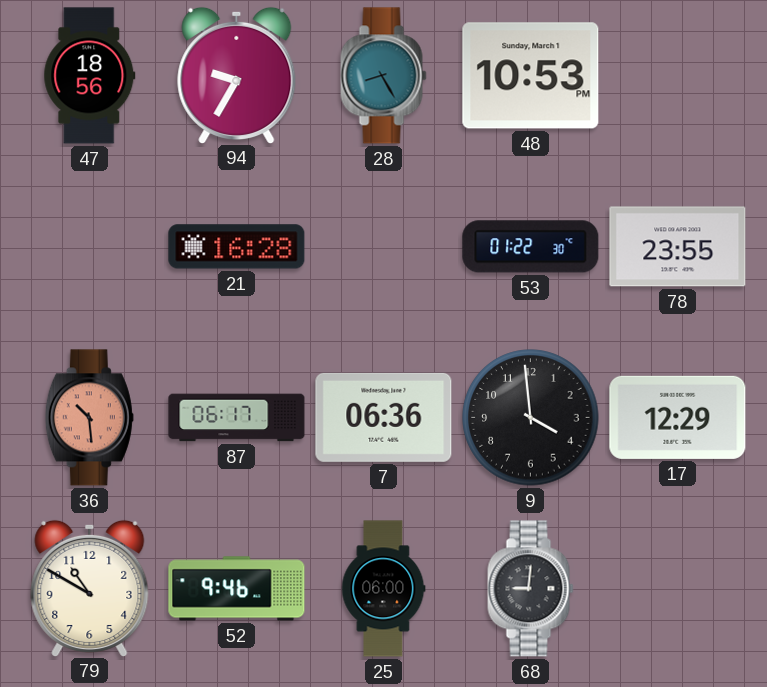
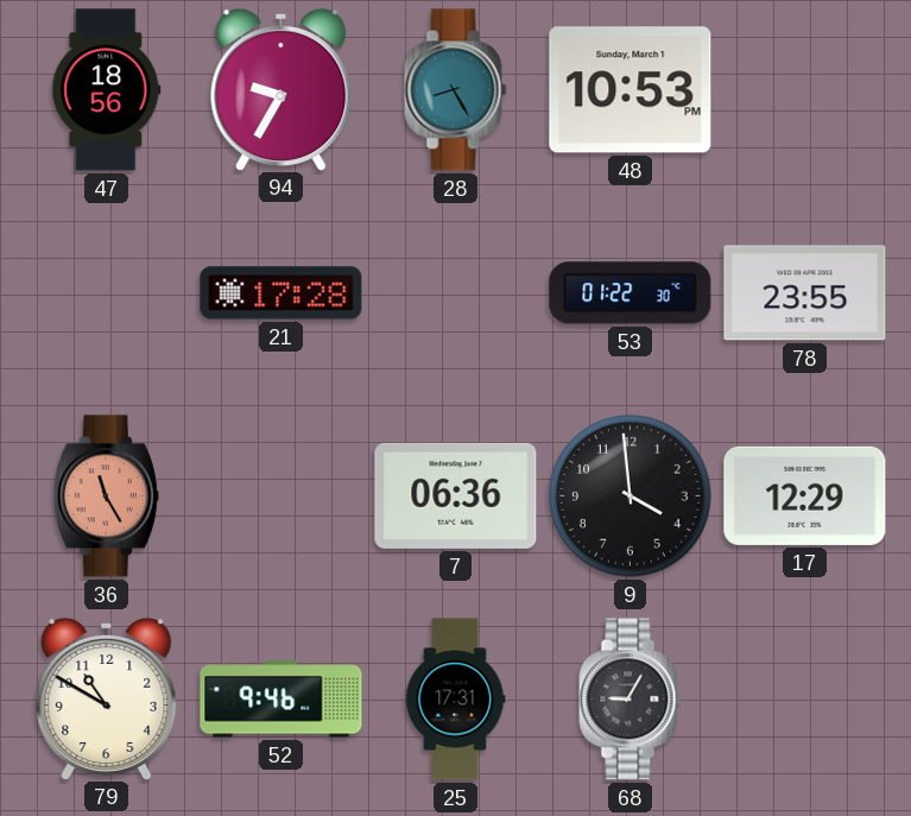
21: 16:28 -> 17:28 (281, 293)
36: 10:29 -> 11:25 (106, 496)
87: 06:17 -> none (237, 418)
25: 06:00 -> 17:31 (456, 700)
68: 9:01 -> 9:05 (631, 700)
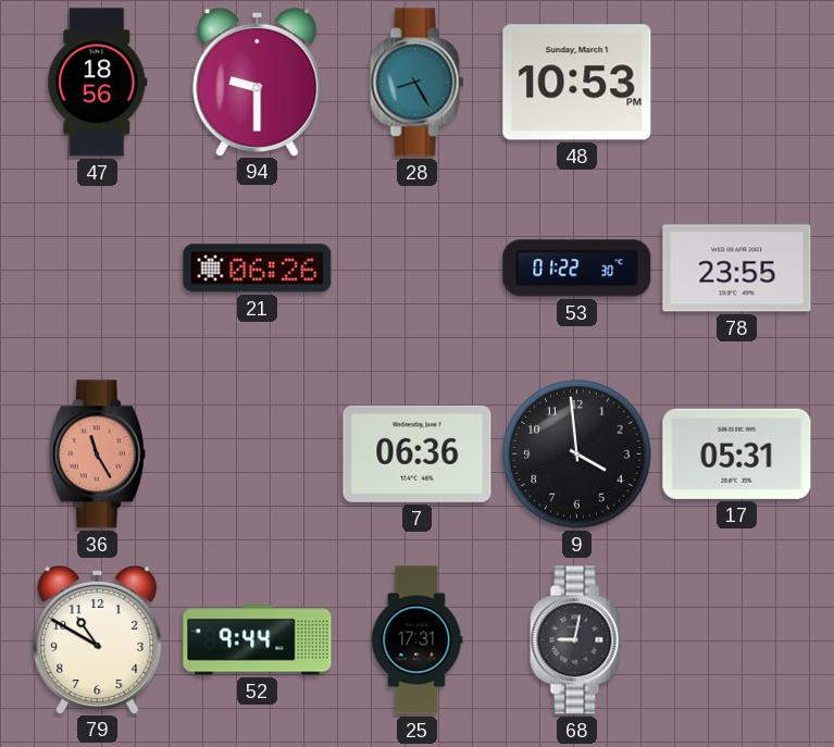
94: 9:35 -> 9:30 (258, 82)
21: 17:28 -> 06:26 (258, 269)
17: 12:29 -> 05:31 (737, 453)
52: 9:46 -> 9:44 (258, 640)
68: 9:05 -> 9:02 (577, 640)
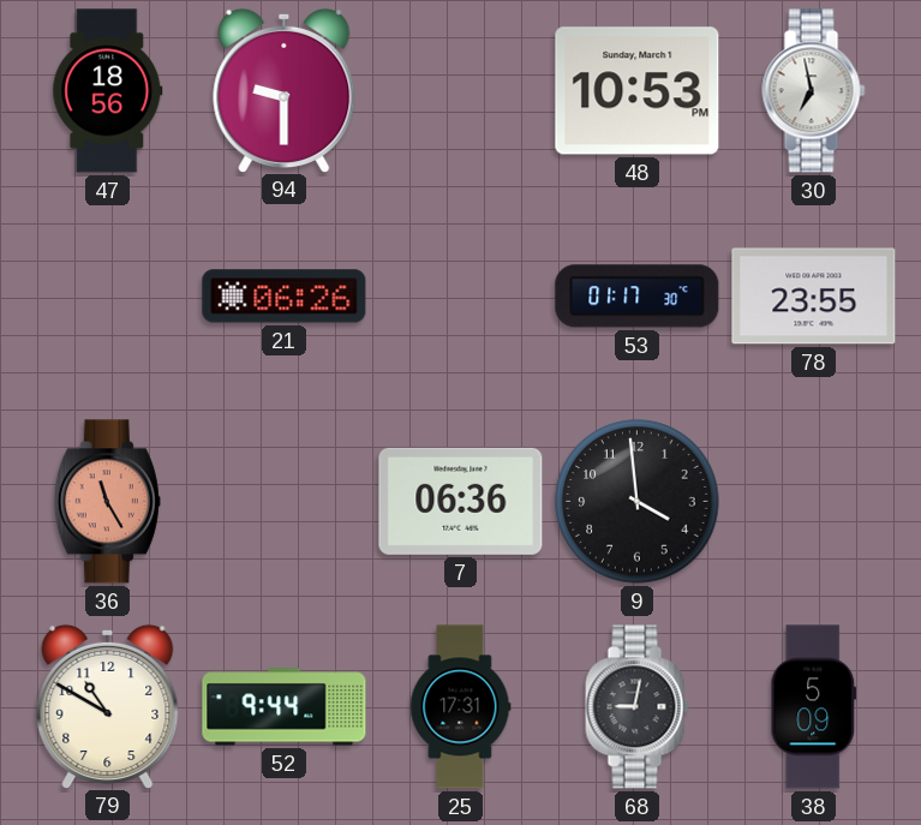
28: 8:25 -> none (418, 83)
30: none -> 6:58 (814, 91)
53: 01:22 -> 01:17 (638, 297)
17: 05:31 -> none (737, 453)
38: none -> 5:09 (814, 707)
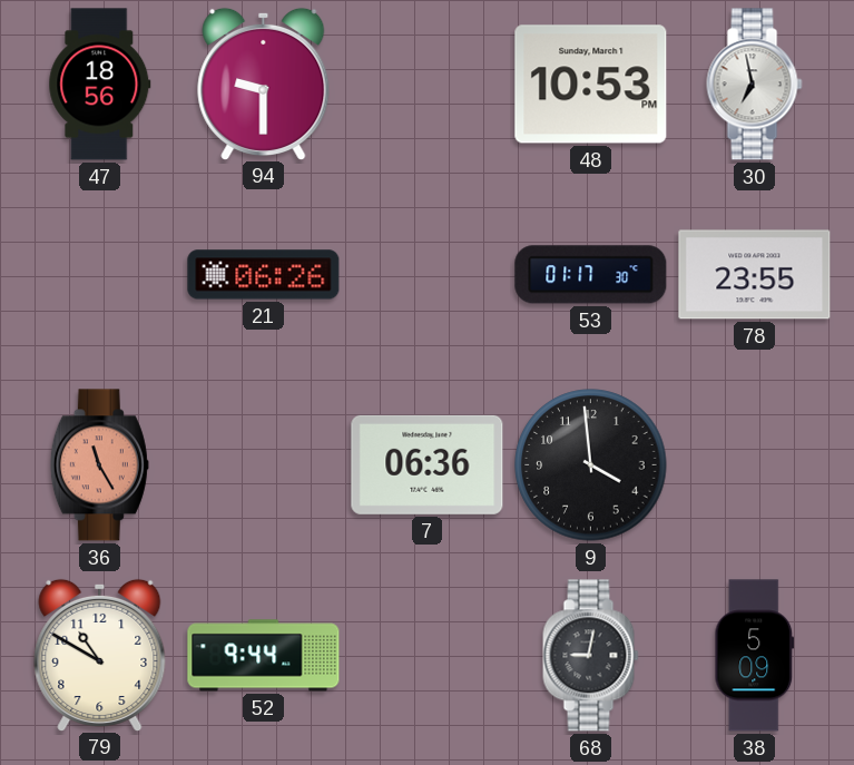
25: 17:31 -> none (461, 707)
